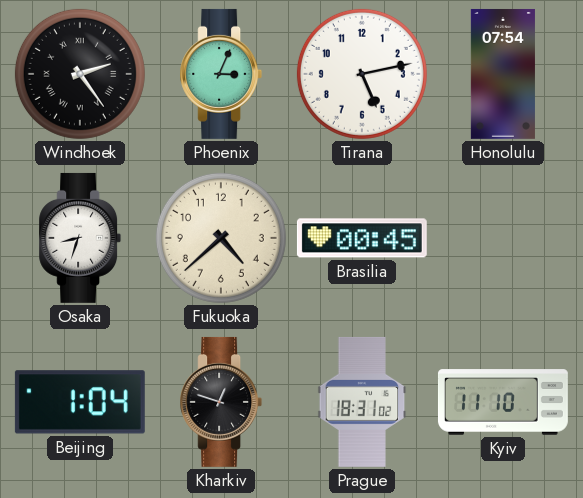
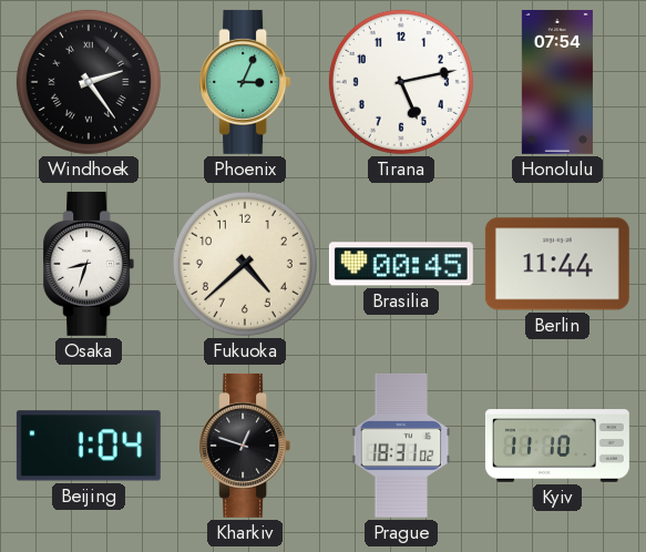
Berlin: none -> 11:44 (557, 264)
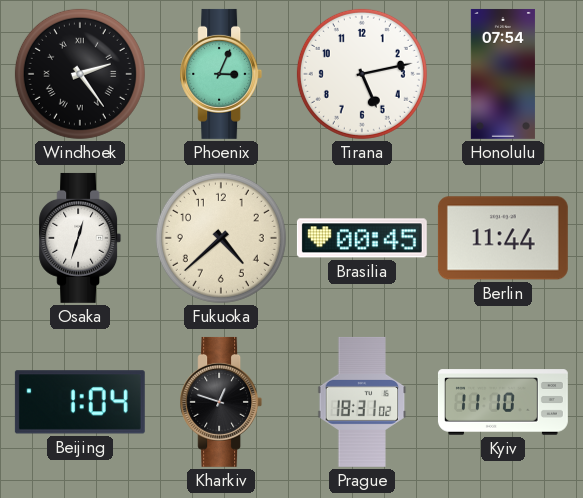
Osaka: 8:33 -> 12:33 (80, 238)
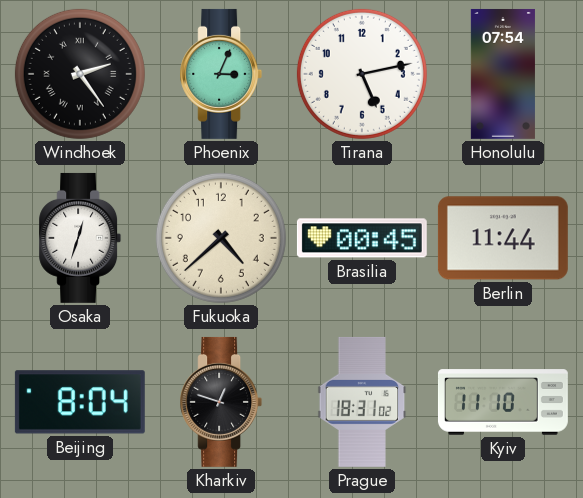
Beijing: 1:04 -> 8:04 (80, 402)
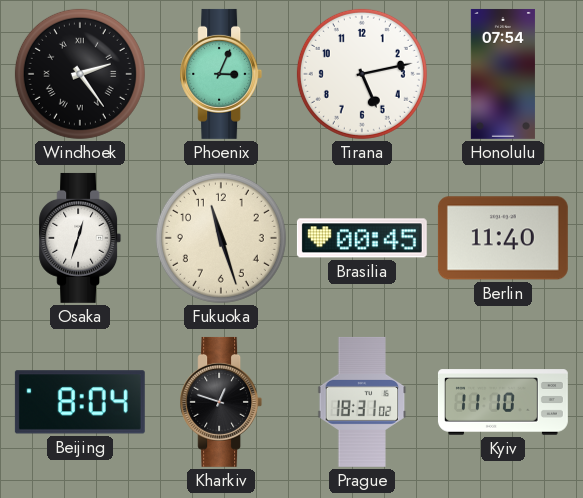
Fukuoka: 4:38 -> 11:27 (221, 238)
Berlin: 11:44 -> 11:40 (503, 238)
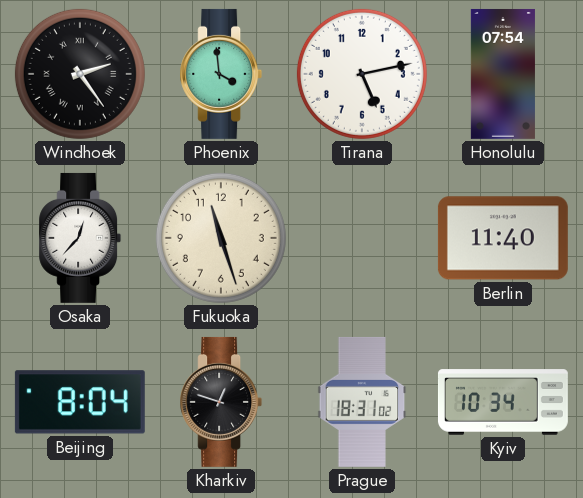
Phoenix: 3:04 -> 3:59 (221, 74)
Osaka: 12:33 -> 12:37 (80, 238)
Brasilia: 00:45 -> none (362, 238)
Kyiv: 11:10 -> 10:34 (503, 402)
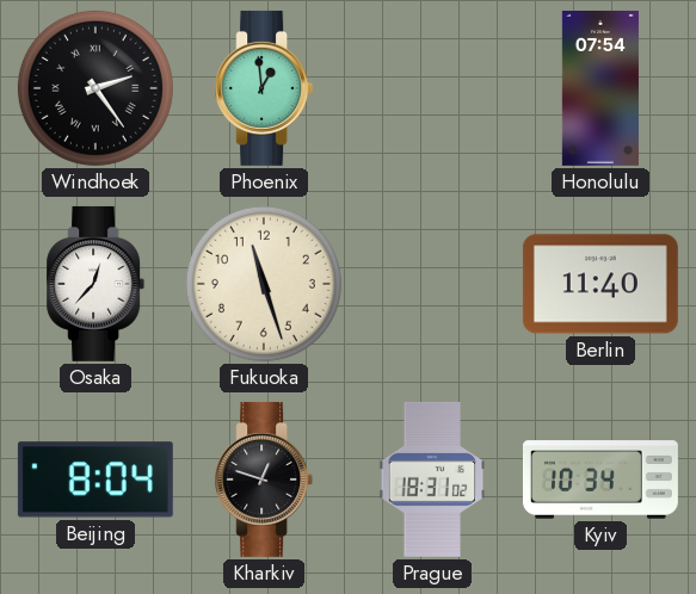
Phoenix: 3:59 -> 12:59 (264, 88)
Tirana: 5:13 -> none (362, 74)
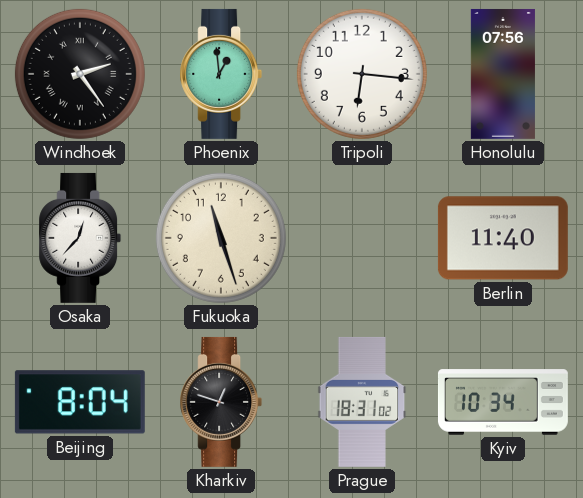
Tripoli: none -> 6:16 (362, 74)
Honolulu: 07:54 -> 07:56 (503, 74)
